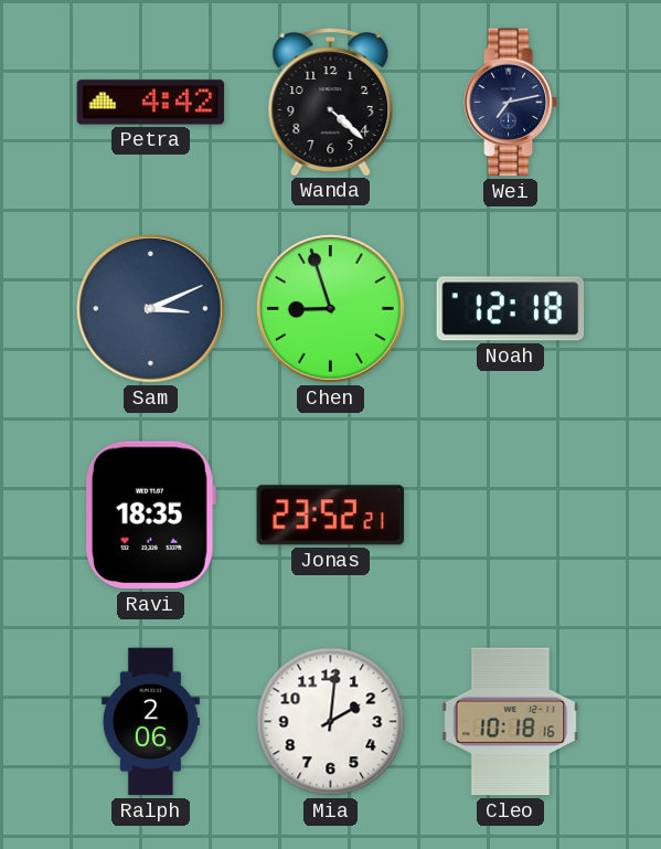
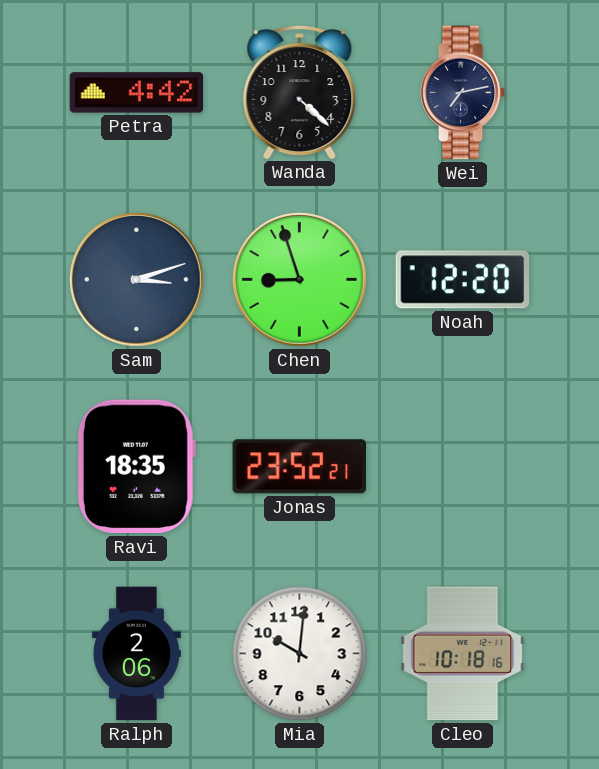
Sam: 3:11 -> 3:12 (137, 280)
Noah: 12:18 -> 12:20 (463, 280)
Mia: 2:01 -> 10:01 (300, 654)
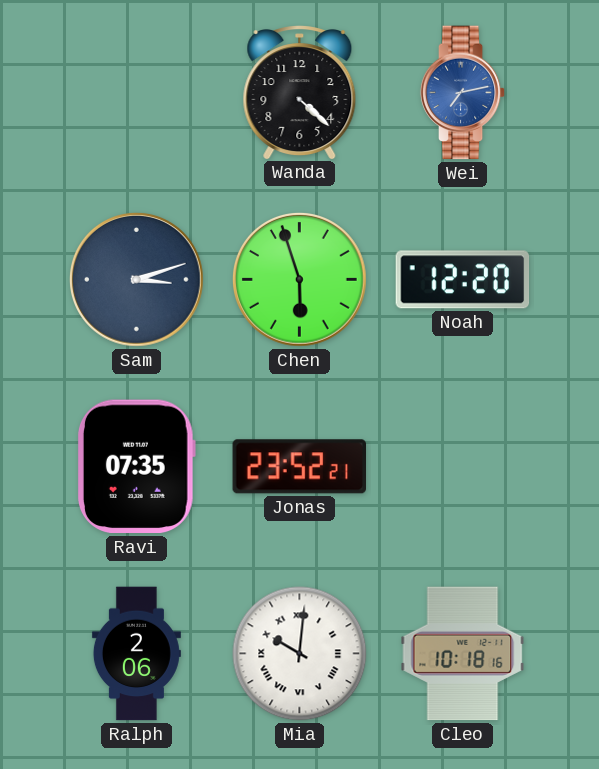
Petra: 4:42 -> none (137, 93)
Wei dial: navy -> blue (463, 93)
Chen: 8:57 -> 5:57 (300, 280)
Ravi: 18:35 -> 07:35 (136, 467)
Mia numerals: Arabic -> Roman (300, 654)
